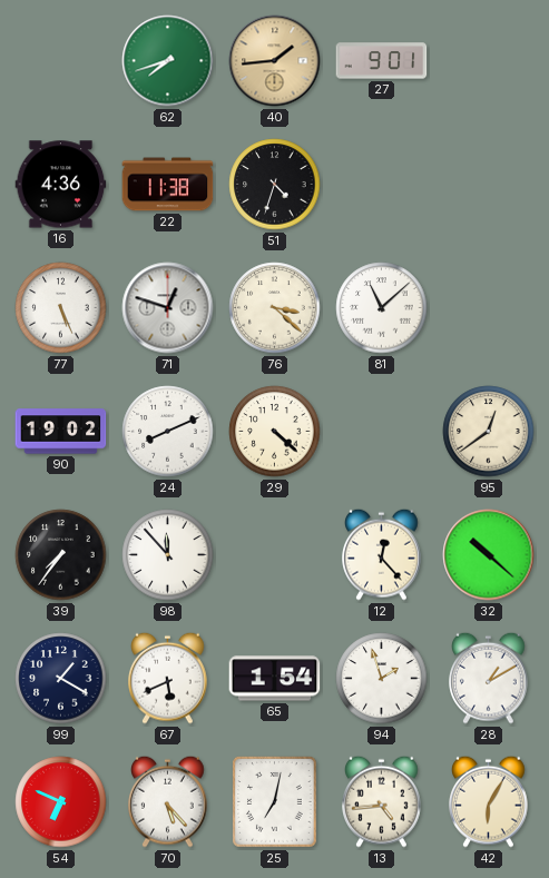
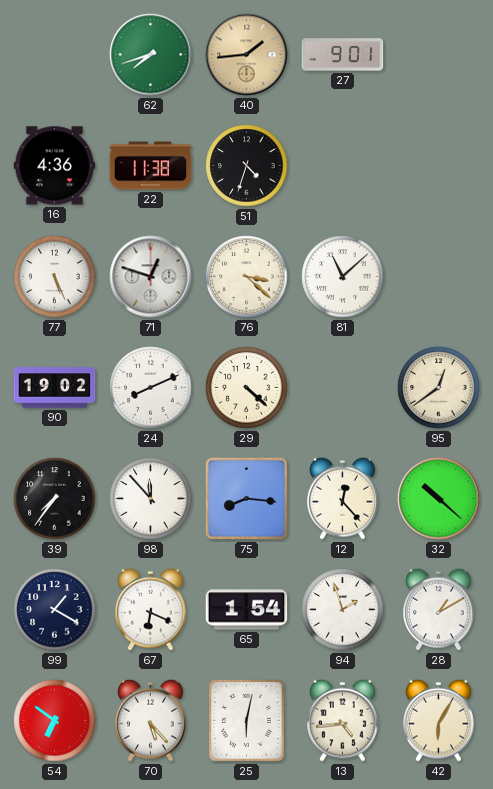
75: none -> 8:16 (246, 498)
67: 5:41 -> 6:19 (151, 609)
54: 6:49 -> 6:51 (55, 721)
25: 7:02 -> 6:02 (247, 721)
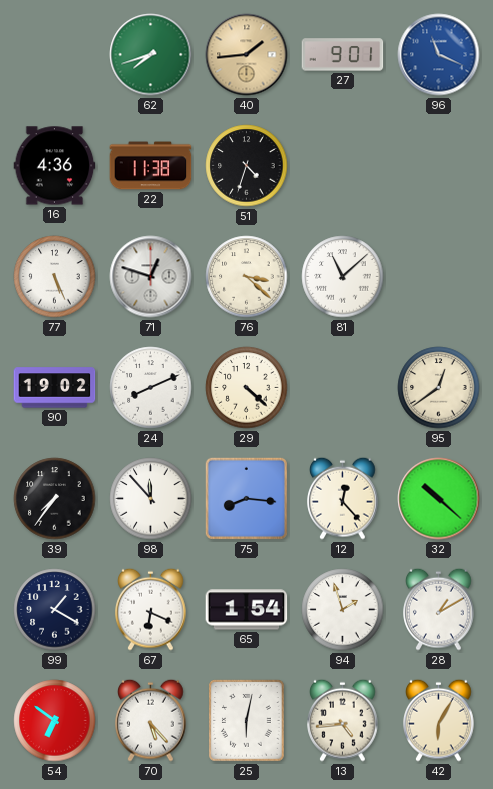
96: none -> 11:19 (439, 55)
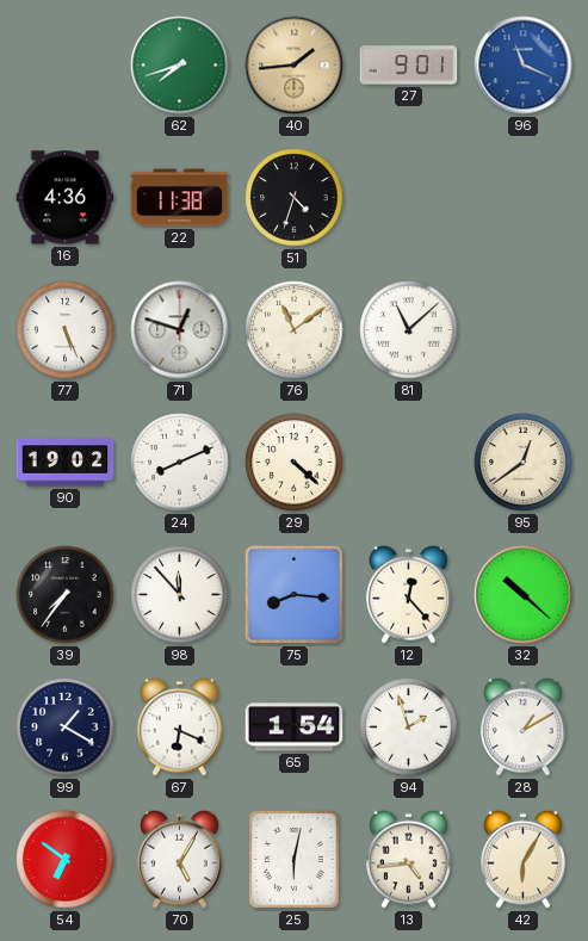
76: 3:22 -> 11:09 (295, 330)
70: 5:23 -> 5:05 (180, 859)
